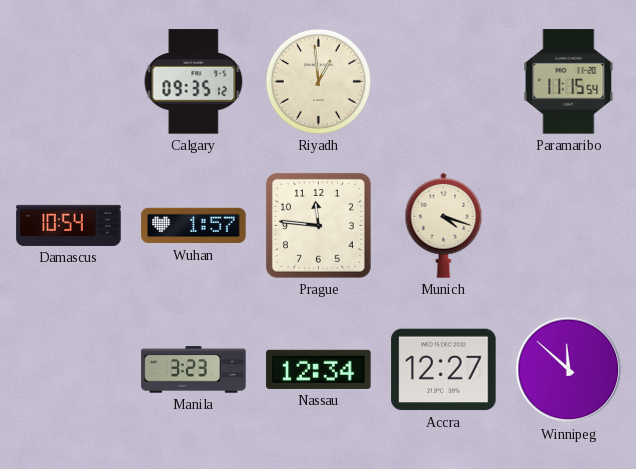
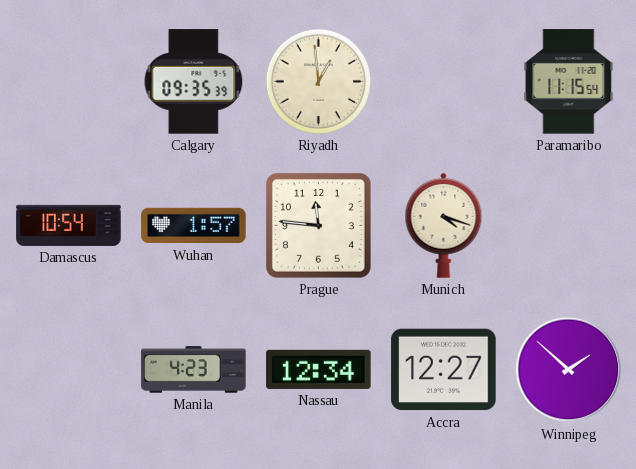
Calgary: 09:35:12 -> 09:35:39 (194, 82)
Manila: 3:23 -> 4:23 (194, 370)
Winnipeg: 11:52 -> 1:52 (569, 370)
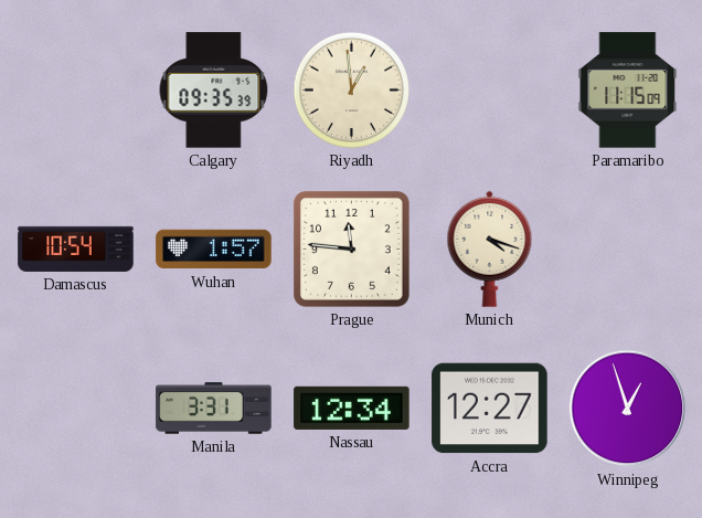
Paramaribo: 11:15:54 -> 11:15:09 (628, 91)
Manila: 4:23 -> 3:31 (214, 409)
Winnipeg: 1:52 -> 12:57 (628, 409)
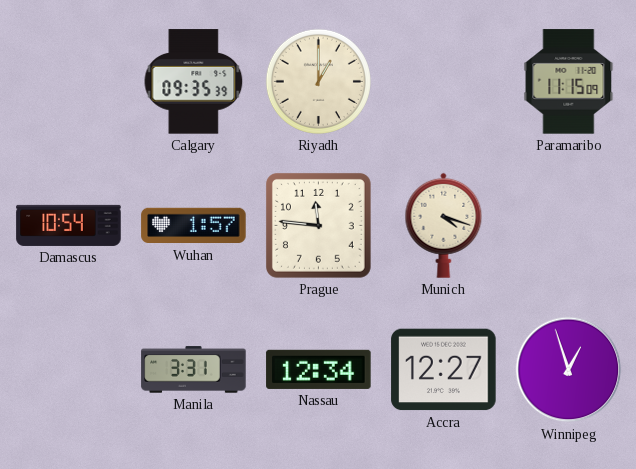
Riyadh: 12:59 -> 1:00 (318, 81)
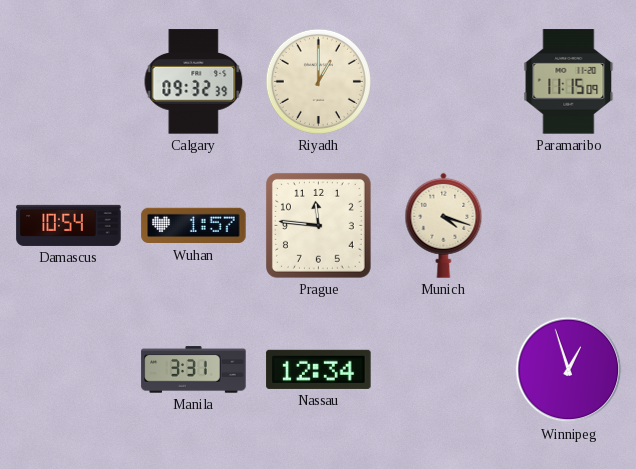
Calgary: 09:35 -> 09:32 (194, 82)
Accra: 12:27 -> none (444, 370)
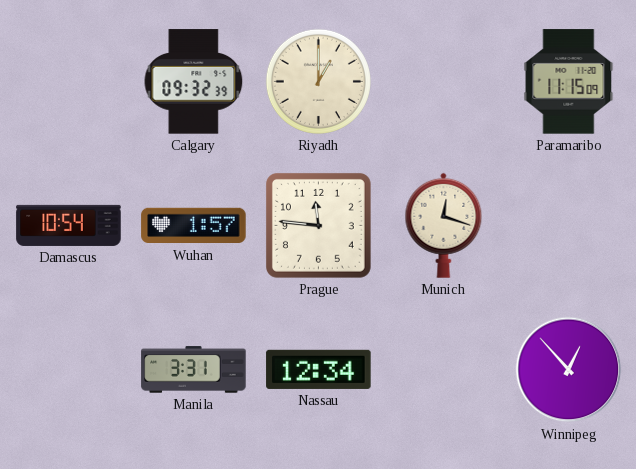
Munich: 4:18 -> 12:18 (444, 225)
Winnipeg: 12:57 -> 12:53 (569, 370)
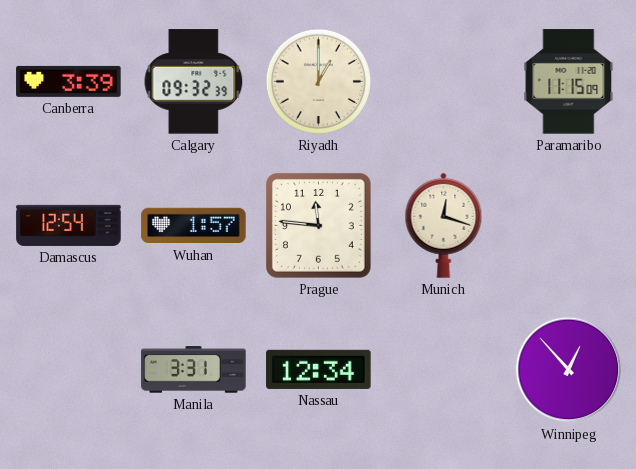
Canberra: none -> 3:39 (69, 81)
Damascus: 10:54 -> 12:54 (69, 225)
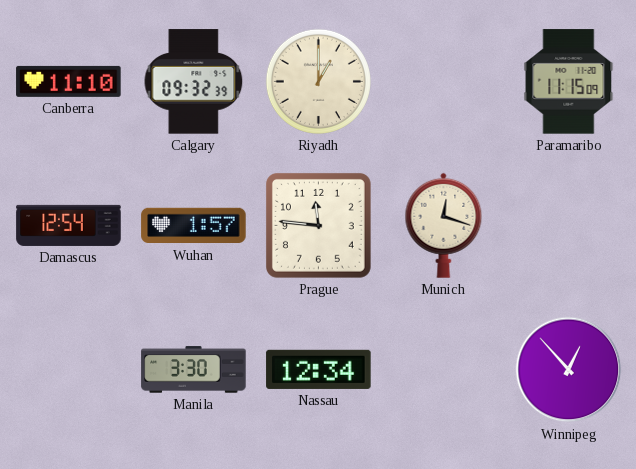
Canberra: 3:39 -> 11:10 (69, 81)
Manila: 3:31 -> 3:30 (194, 370)
